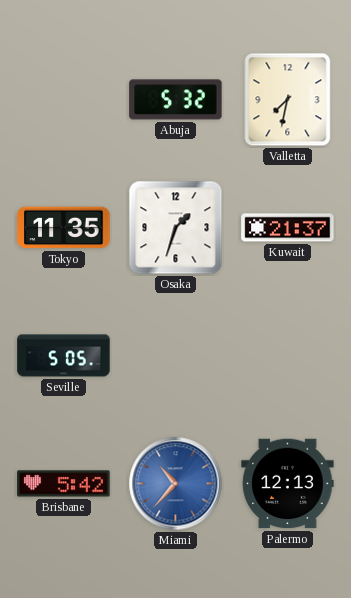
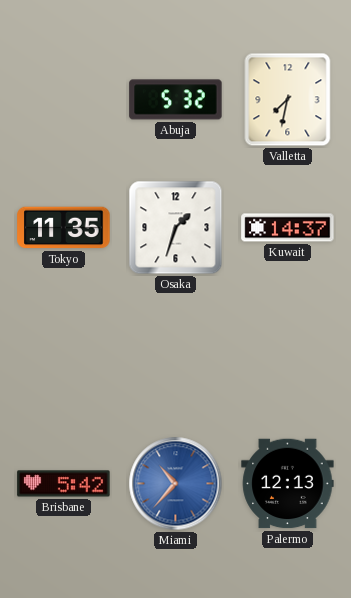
Kuwait: 21:37 -> 14:37 (288, 228)
Seville: 5:05 -> none (64, 356)
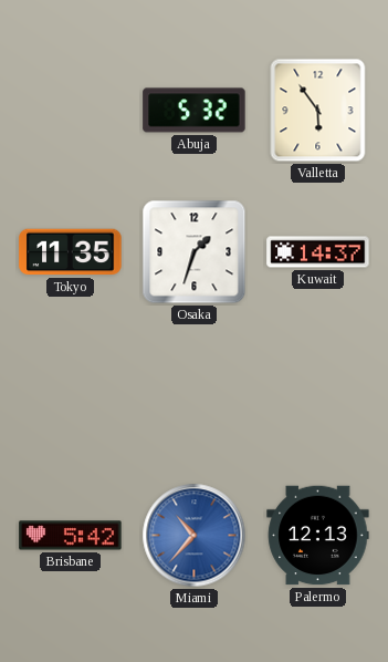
Valletta: 7:32 -> 5:54 (318, 111)
